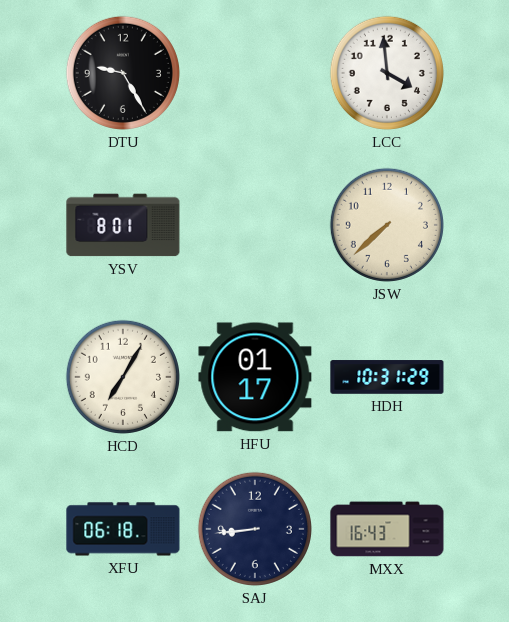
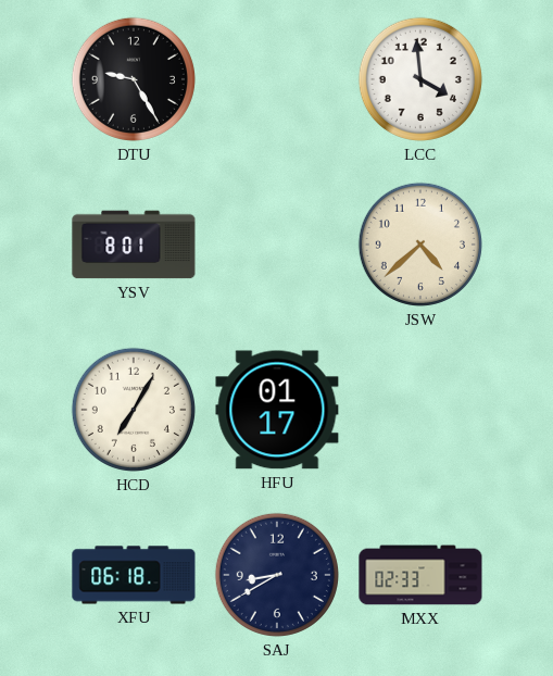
JSW: 7:38 -> 4:38 (420, 245)
HDH: 10:31 -> none (387, 377)
SAJ: 8:44 -> 8:40 (277, 575)
MXX: 16:43 -> 02:33 (420, 575)
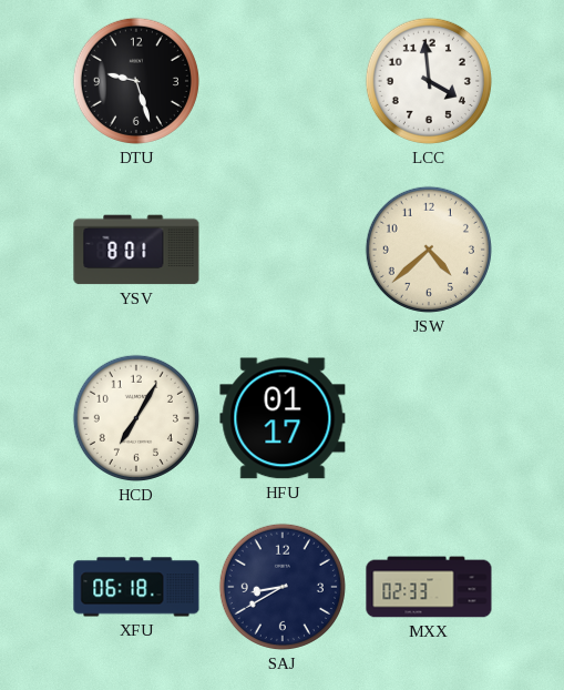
DTU: 9:25 -> 9:27 (136, 81)
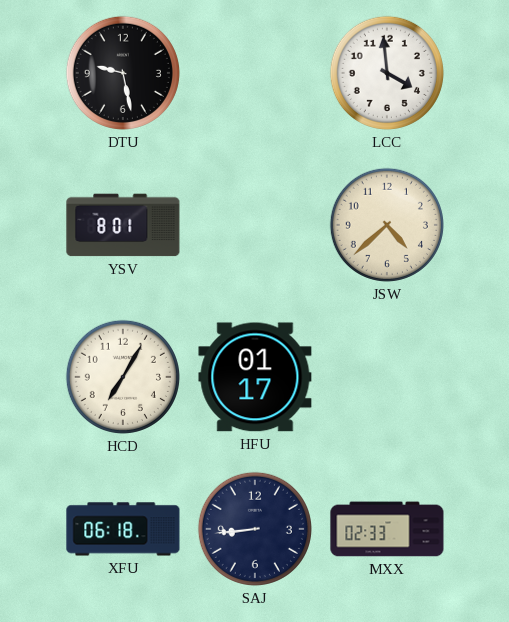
DTU: 9:27 -> 9:28 (123, 73)
SAJ: 8:40 -> 8:44 (255, 529)
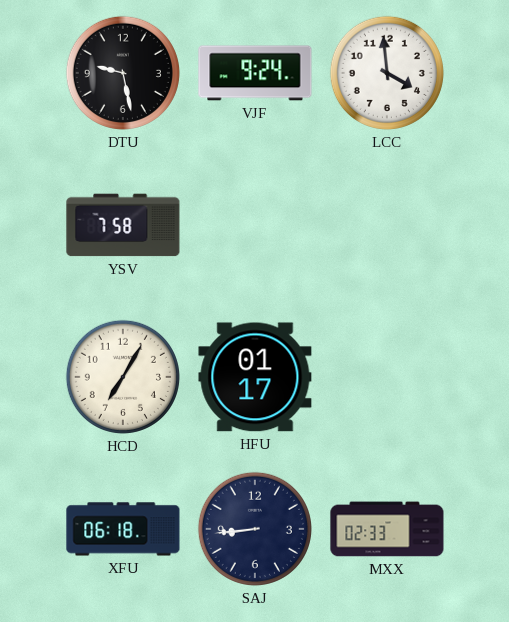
VJF: none -> 9:24 (255, 73)
YSV: 8:01 -> 7:58 (123, 225)
JSW: 4:38 -> none (387, 225)
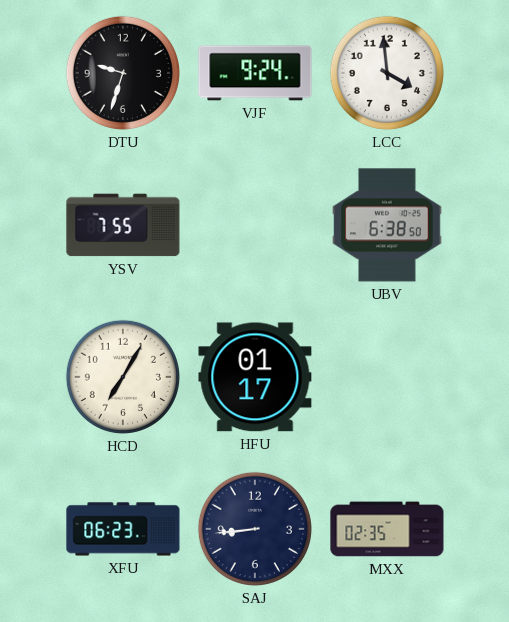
DTU: 9:28 -> 9:33 (123, 73)
YSV: 7:58 -> 7:55 (123, 225)
UBV: none -> 6:38 (387, 225)
XFU: 06:18 -> 06:23 (123, 529)
MXX: 02:33 -> 02:35 (387, 529)
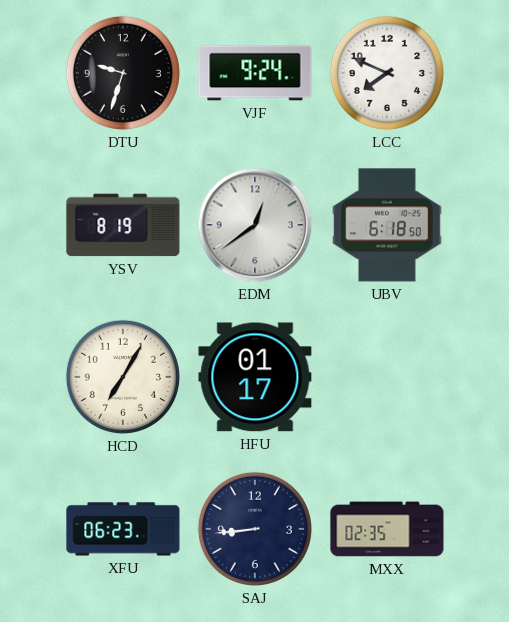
LCC: 3:59 -> 7:49 (387, 73)
YSV: 7:55 -> 8:19 (123, 225)
EDM: none -> 12:39 (255, 225)
UBV: 6:38 -> 6:18 (387, 225)
